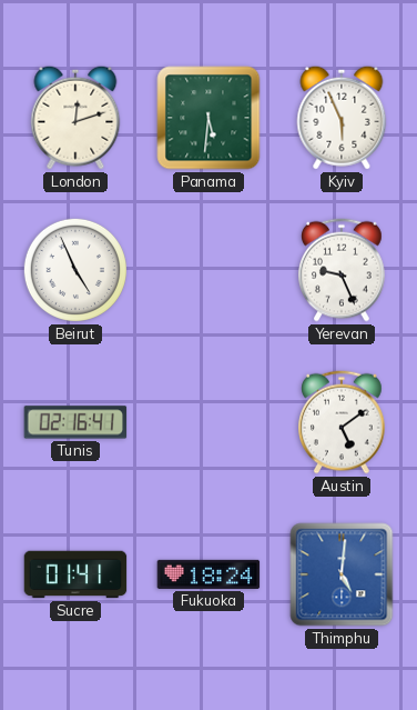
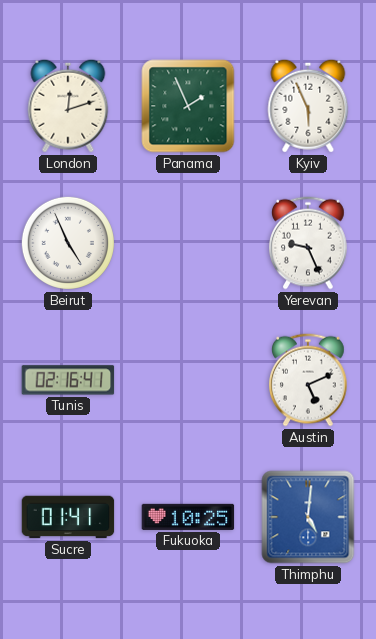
Panama: 5:31 -> 1:56 (188, 106)
Austin: 5:09 -> 5:11 (309, 380)
Fukuoka: 18:24 -> 10:25 (188, 517)
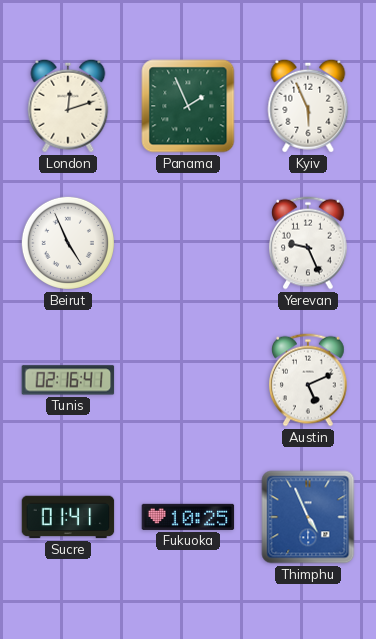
Thimphu: 5:01 -> 4:56 (308, 517)
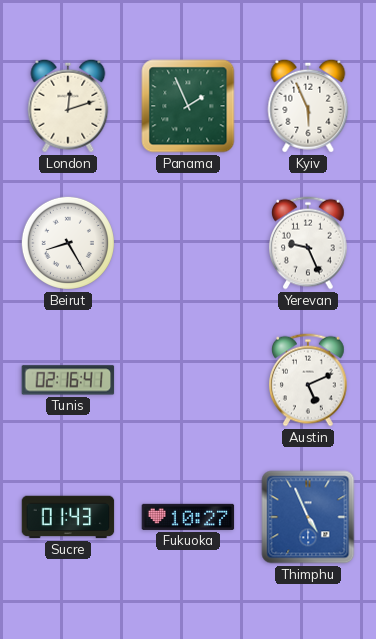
Beirut: 4:56 -> 8:25 (68, 243)
Sucre: 01:41 -> 01:43 (68, 517)
Fukuoka: 10:25 -> 10:27 (188, 517)
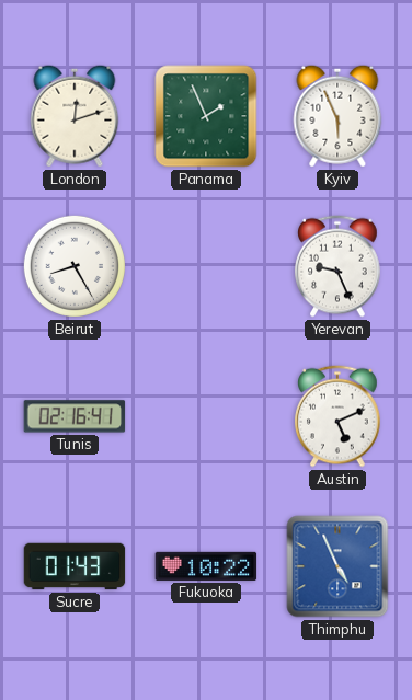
Fukuoka: 10:27 -> 10:22 (206, 566)
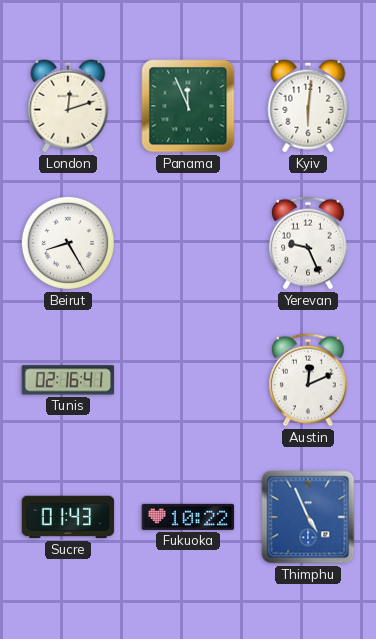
Panama: 1:56 -> 11:56 (188, 106)
Kyiv: 5:56 -> 6:01 (308, 106)
Austin: 5:11 -> 12:11 (309, 380)
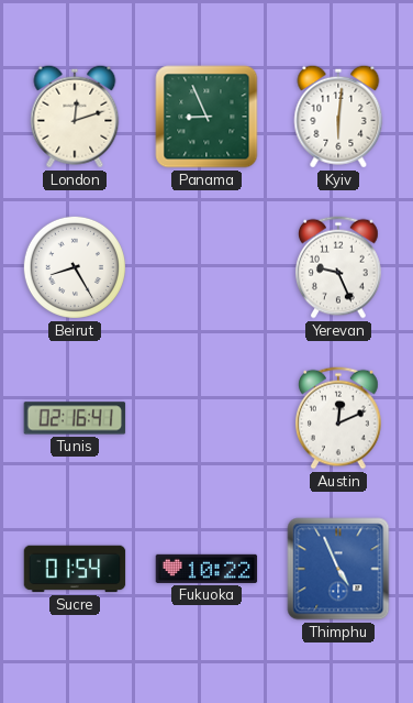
Panama: 11:56 -> 8:56 (206, 117)
Sucre: 01:43 -> 01:54 (75, 569)
